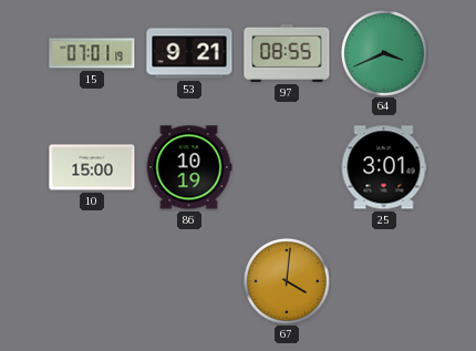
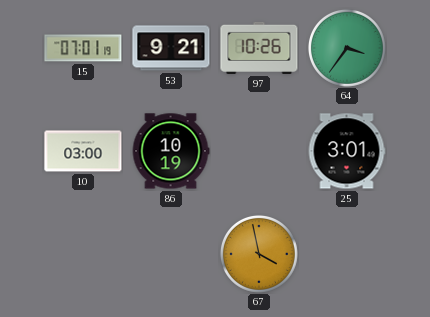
97: 08:55 -> 10:26 (259, 48)
64: 3:41 -> 3:36 (347, 48)
10: 15:00 -> 03:00 (83, 151)
67: 4:01 -> 3:58 (259, 254)
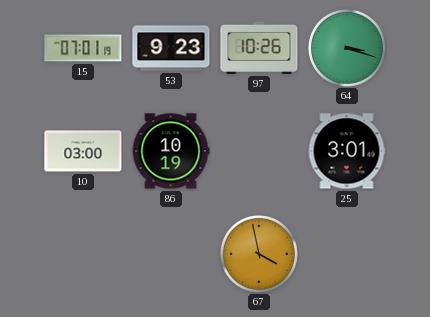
53: 9:21 -> 9:23 (171, 48)
64: 3:36 -> 3:18 (347, 48)
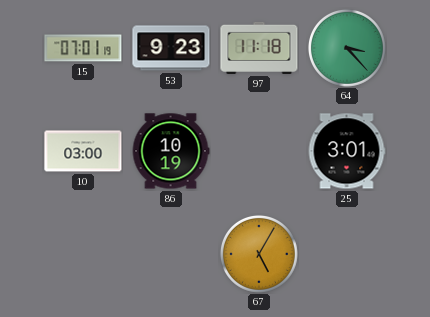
97: 10:26 -> 11:18 (259, 48)
64: 3:18 -> 3:23 (347, 48)
67: 3:58 -> 5:05 (259, 254)
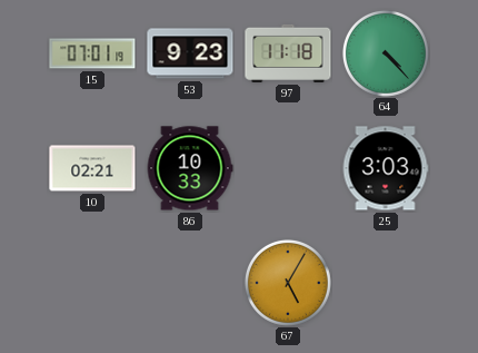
64: 3:23 -> 4:23 (386, 53)
10: 03:00 -> 02:21 (92, 168)
86: 10:19 -> 10:33 (190, 168)
25: 3:01 -> 3:03 (386, 168)
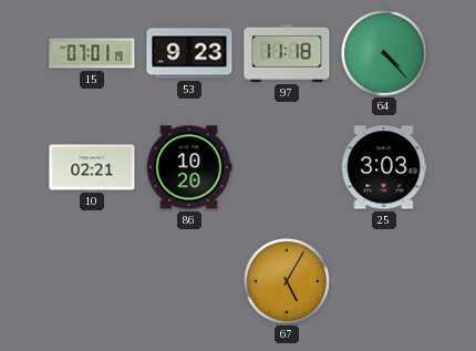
86: 10:33 -> 10:20 (189, 167)
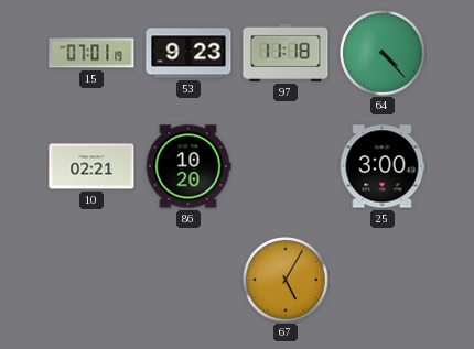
25: 3:03 -> 3:00 (383, 166)
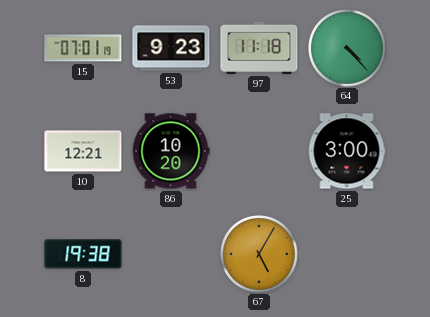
10: 02:21 -> 12:21 (83, 151)
8: none -> 19:38 (83, 254)
